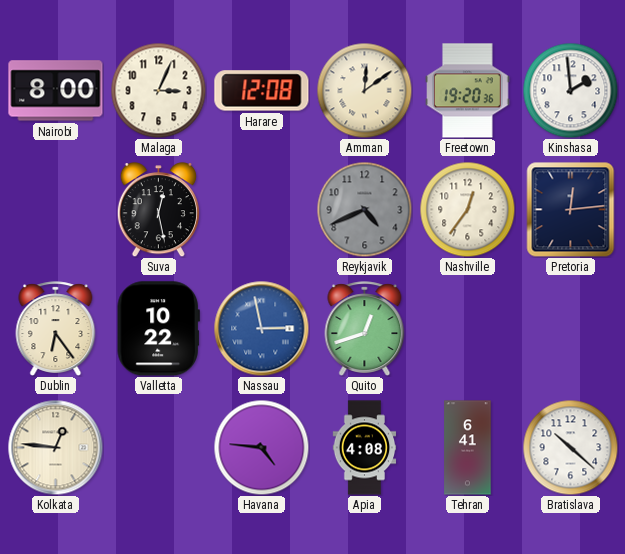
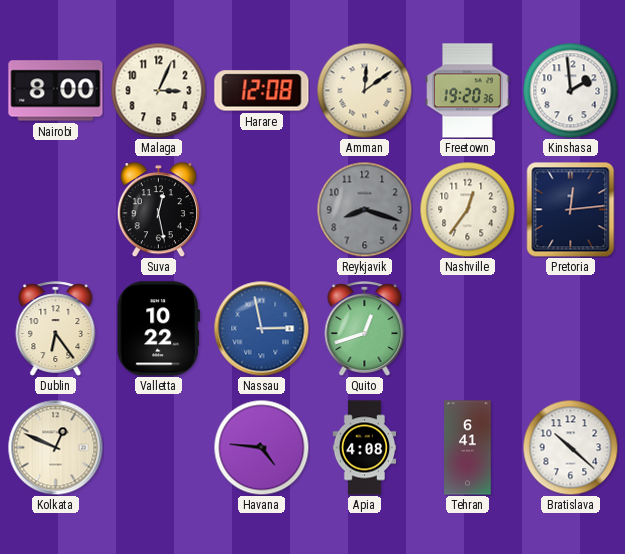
Reykjavik: 4:41 -> 8:18 (364, 209)
Kolkata: 12:46 -> 12:49 (55, 447)
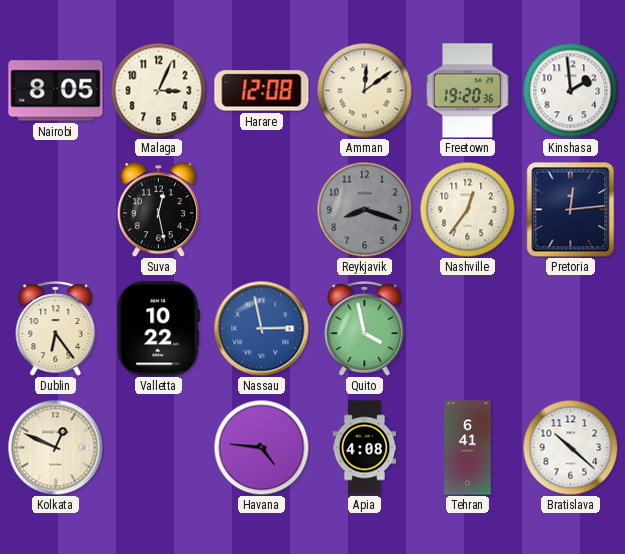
Nairobi: 8:00 -> 8:05 (56, 91)
Quito: 12:42 -> 3:58 (365, 328)
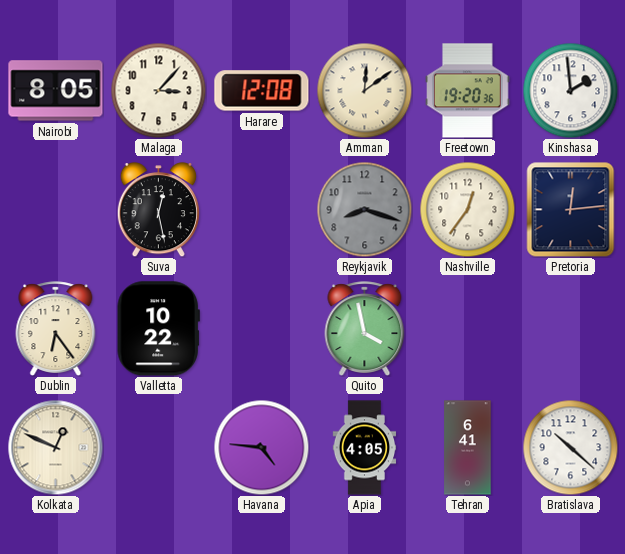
Malaga: 3:04 -> 3:07 (158, 90)
Nassau: 2:58 -> none (261, 328)
Apia: 4:08 -> 4:05 (365, 448)
